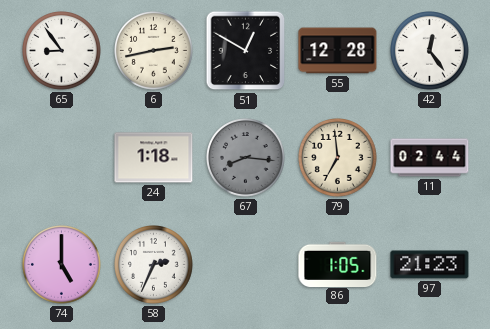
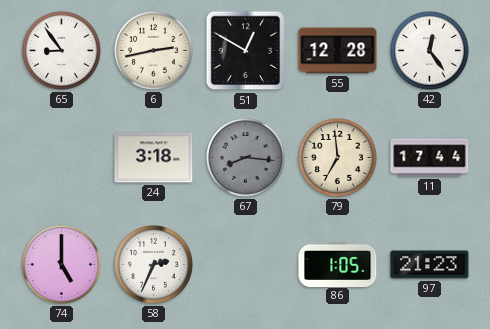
24: 1:18 -> 3:18 (154, 158)
11: 02:44 -> 17:44 (430, 158)
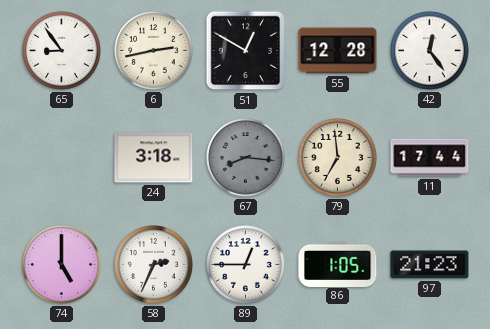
89: none -> 12:45 (246, 265)
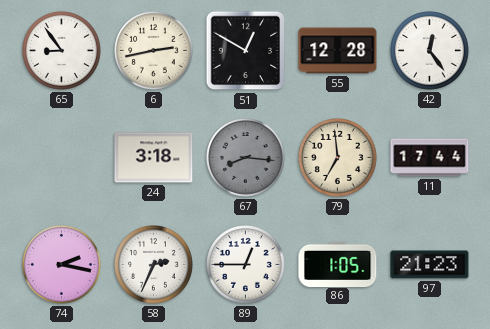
74: 5:00 -> 2:17 (62, 265)
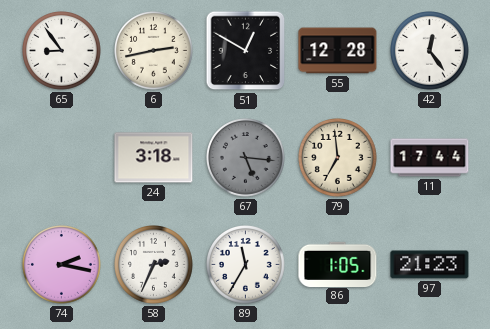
67: 8:16 -> 5:16 (246, 158)
89: 12:45 -> 11:35 (246, 265)
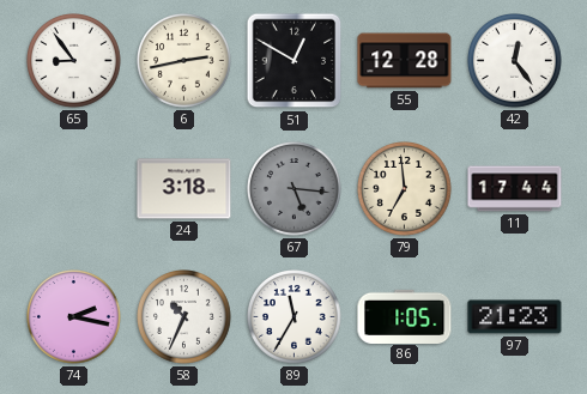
58: 2:34 -> 10:34 (184, 317)
